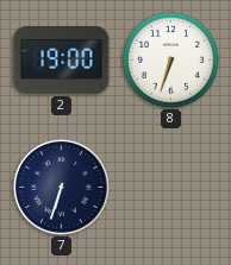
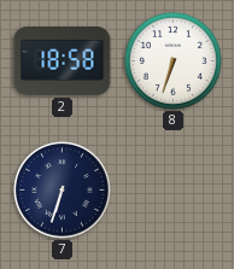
2: 19:00 -> 18:58 (63, 62)
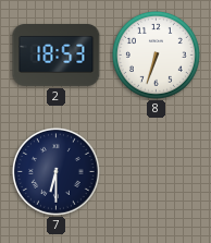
2: 18:58 -> 18:53 (57, 56)
7: 6:33 -> 6:30 (55, 171)
